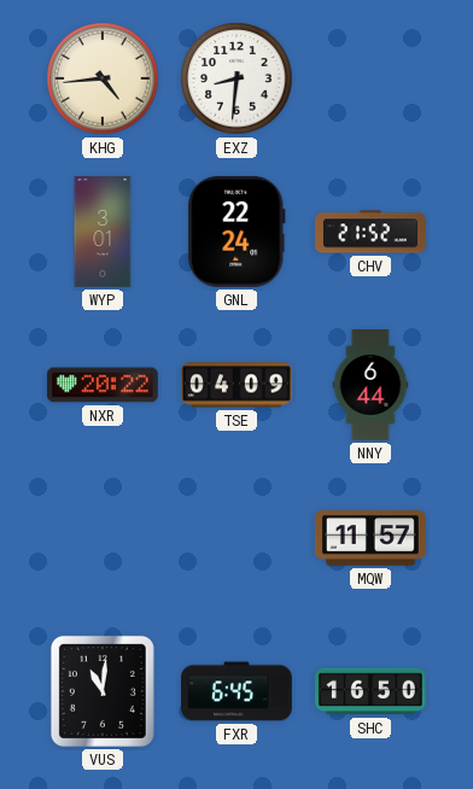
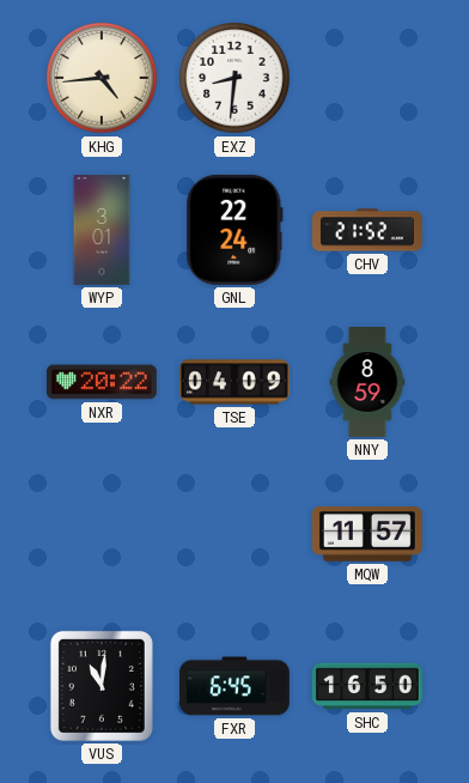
NNY: 6:44 -> 8:59 (367, 383)
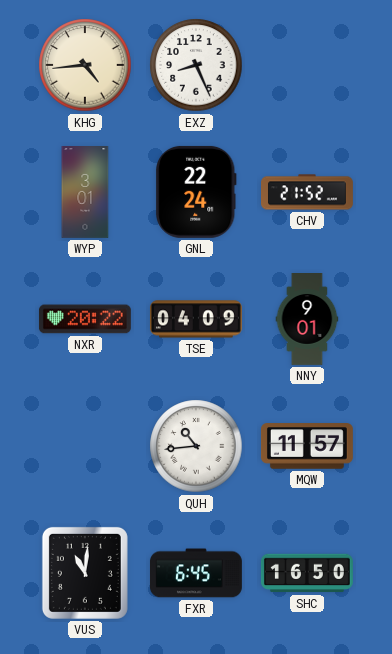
EXZ: 8:31 -> 8:26 (196, 65)
NNY: 8:59 -> 9:01 (307, 320)
QUH: none -> 10:44 (196, 446)
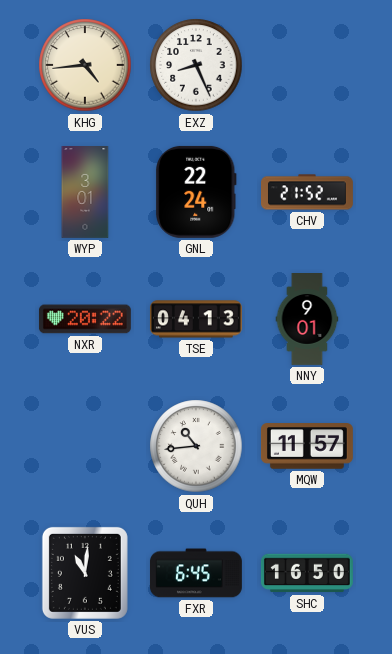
TSE: 04:09 -> 04:13 (196, 319)
